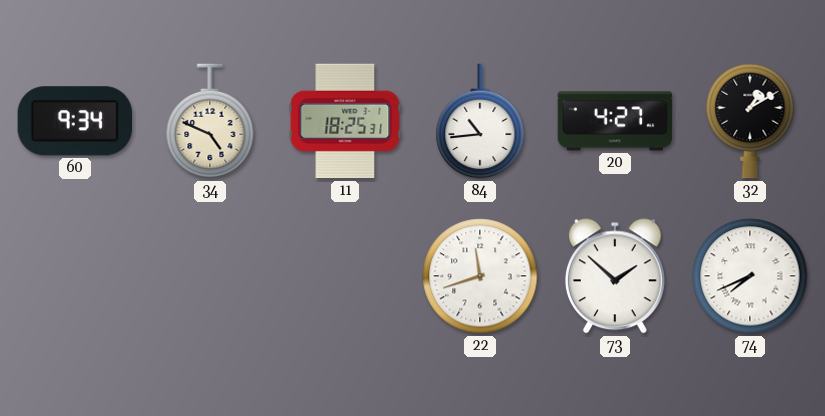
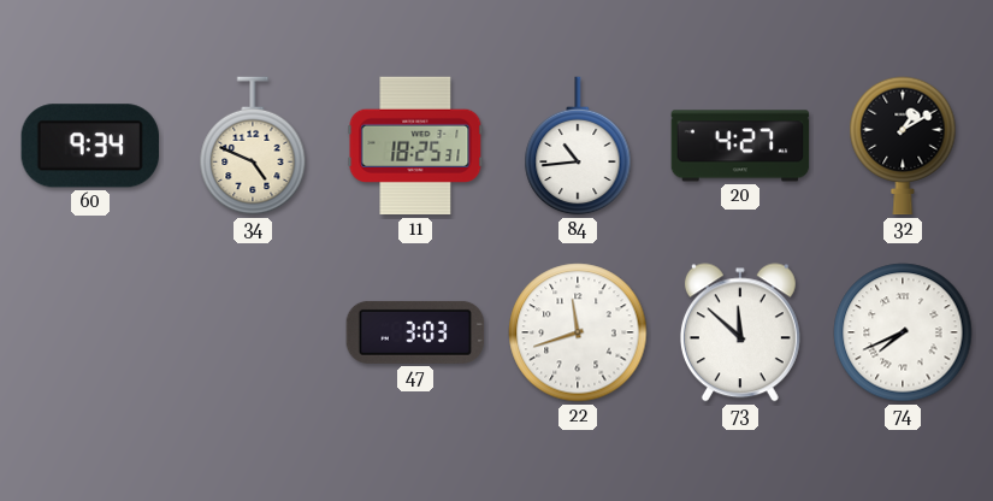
47: none -> 3:03 (415, 332)
73: 1:52 -> 11:52 (740, 332)
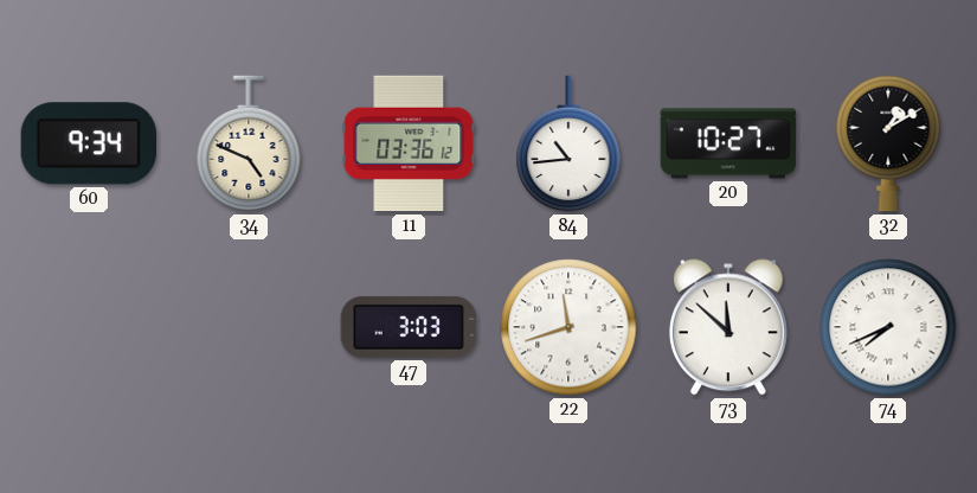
11: 18:25 -> 03:36 (409, 143)
20: 4:27 -> 10:27 (728, 143)
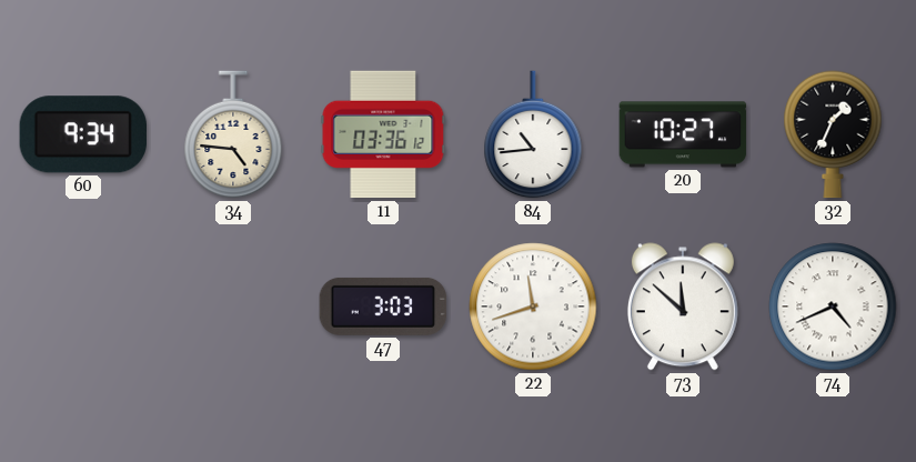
34: 4:49 -> 4:46 (233, 134)
32: 1:10 -> 1:34 (833, 134)
74: 7:41 -> 4:41 (833, 307)
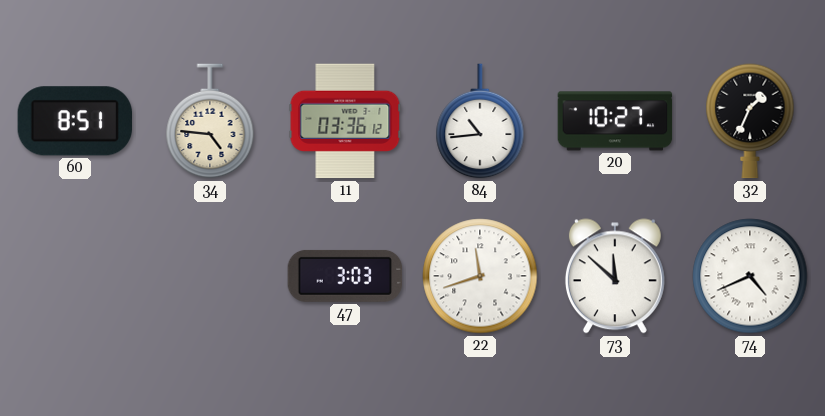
60: 9:34 -> 8:51 (74, 121)
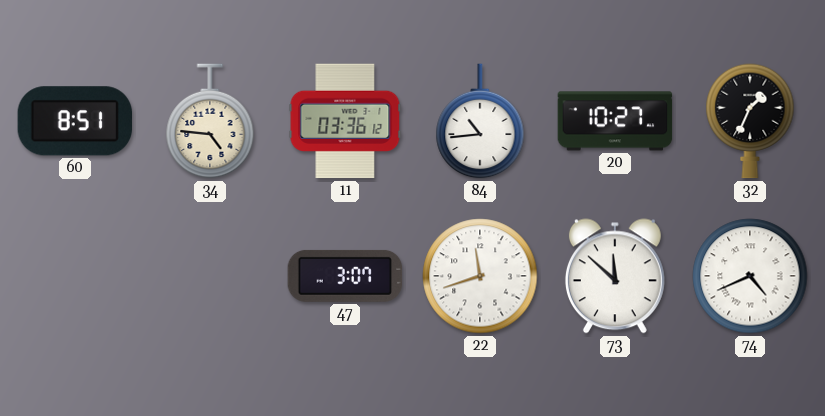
47: 3:03 -> 3:07 (345, 276)
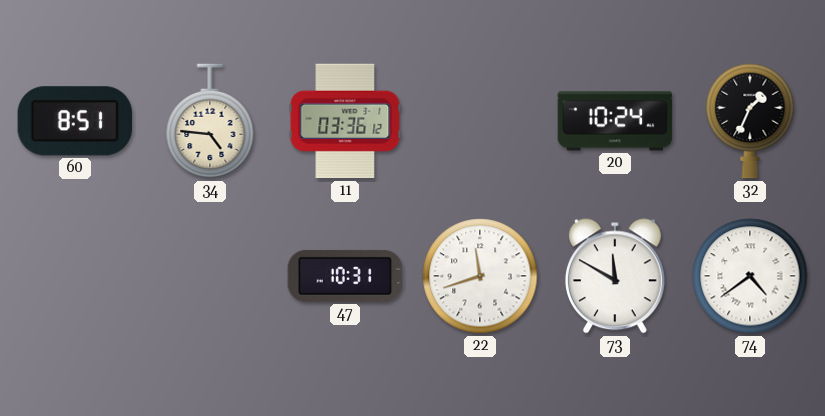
84: 10:44 -> none (480, 121)
20: 10:27 -> 10:24 (615, 121)
47: 3:07 -> 10:31 (345, 276)
73: 11:52 -> 11:50 (615, 276)
74: 4:41 -> 4:39 (750, 276)
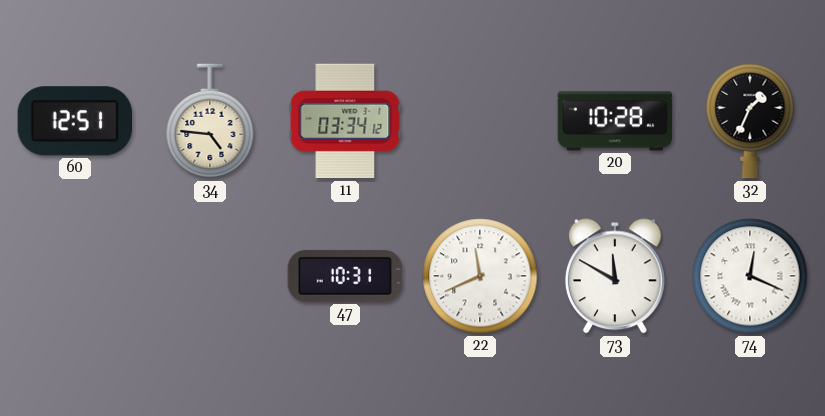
60: 8:51 -> 12:51 (74, 121)
11: 03:36 -> 03:34 (345, 121)
20: 10:24 -> 10:28 (615, 121)
22: 11:42 -> 11:41 (480, 276)
74: 4:39 -> 12:19 (750, 276)
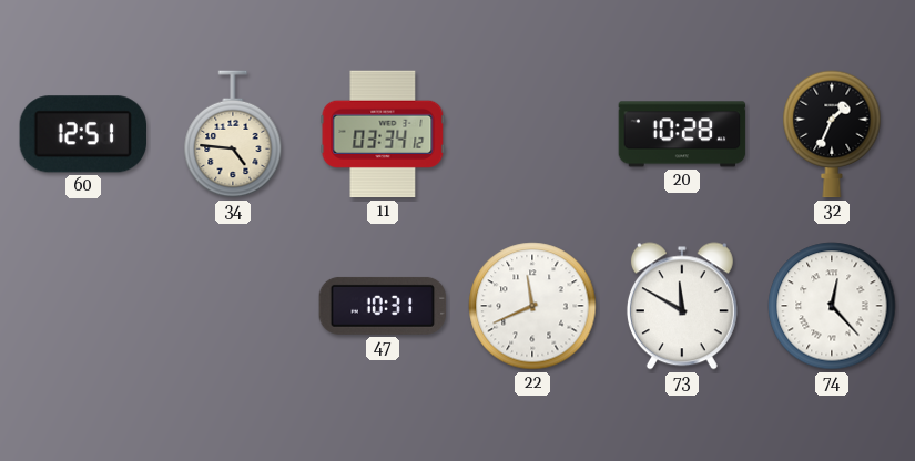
74: 12:19 -> 12:23 (832, 306)
